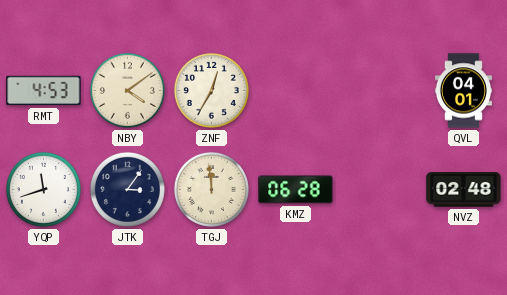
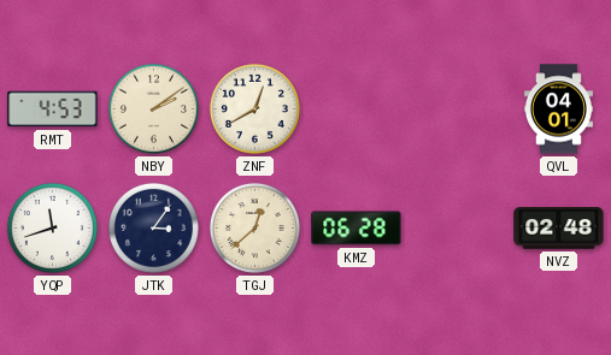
NBY: 4:09 -> 2:09 (153, 108)
ZNF: 12:35 -> 12:40 (254, 108)
TGJ: 11:59 -> 12:38 (254, 227)
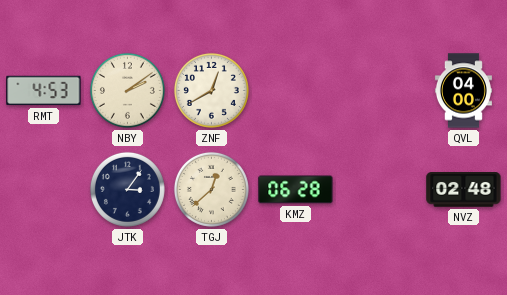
QVL: 04:01 -> 04:00 (463, 91)
YQP: 11:42 -> none (52, 227)
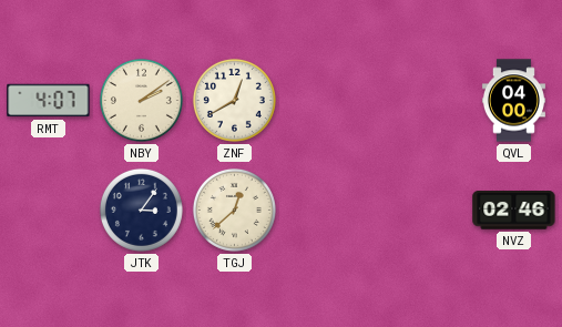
RMT: 4:53 -> 4:07 (49, 101)
KMZ: 06:28 -> none (296, 190)
NVZ: 02:48 -> 02:46 (514, 211)
